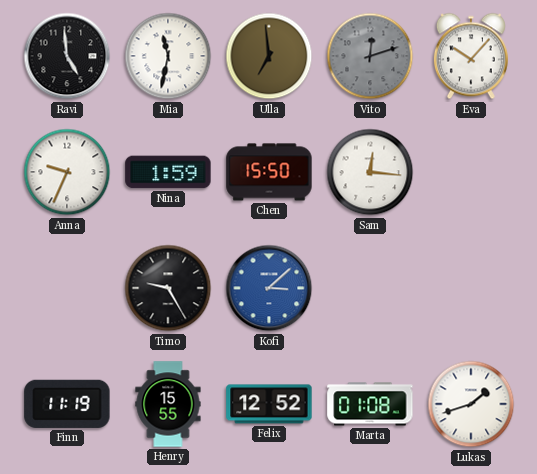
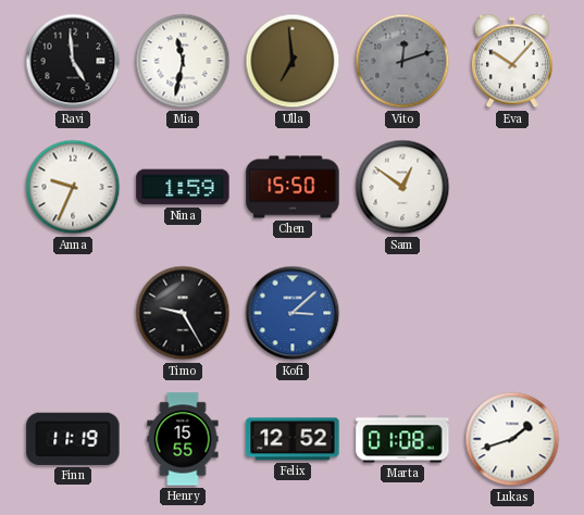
Sam: 12:16 -> 12:51 (402, 187)
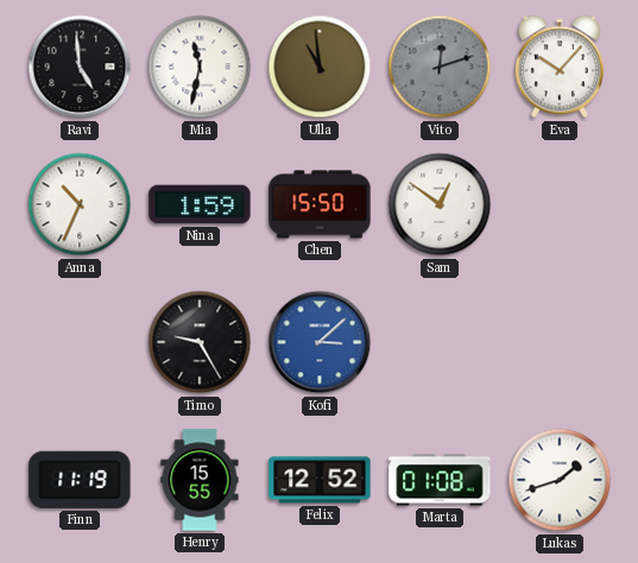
Ulla: 6:59 -> 10:59 (320, 67)
Anna: 9:34 -> 10:34 (80, 204)
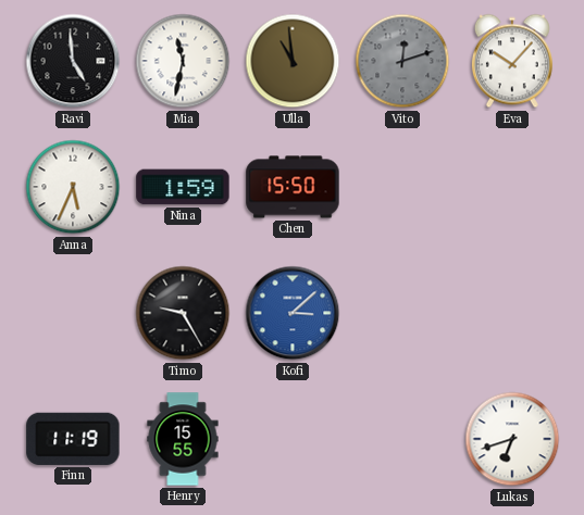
Anna: 10:34 -> 5:34 (73, 187)
Sam: 12:51 -> none (440, 204)
Felix: 12:52 -> none (320, 480)
Marta: 01:08 -> none (440, 480)
Lukas: 1:42 -> 6:42 (512, 439)
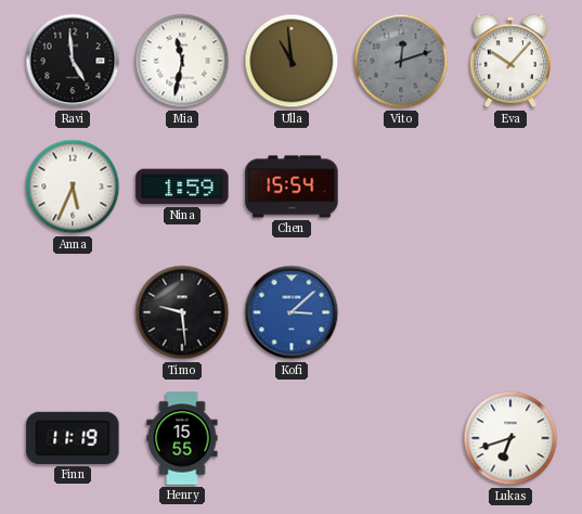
Chen: 15:50 -> 15:54 (292, 187)
Timo: 9:25 -> 9:29 (182, 312)
